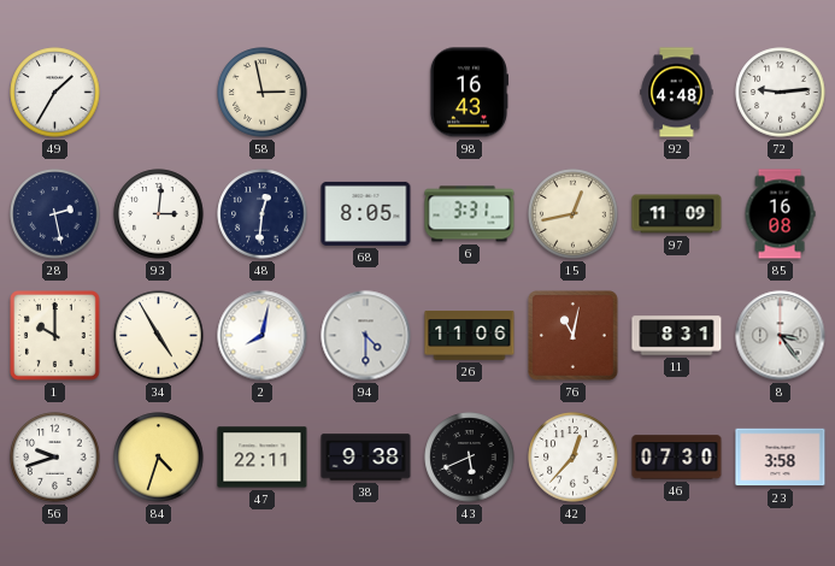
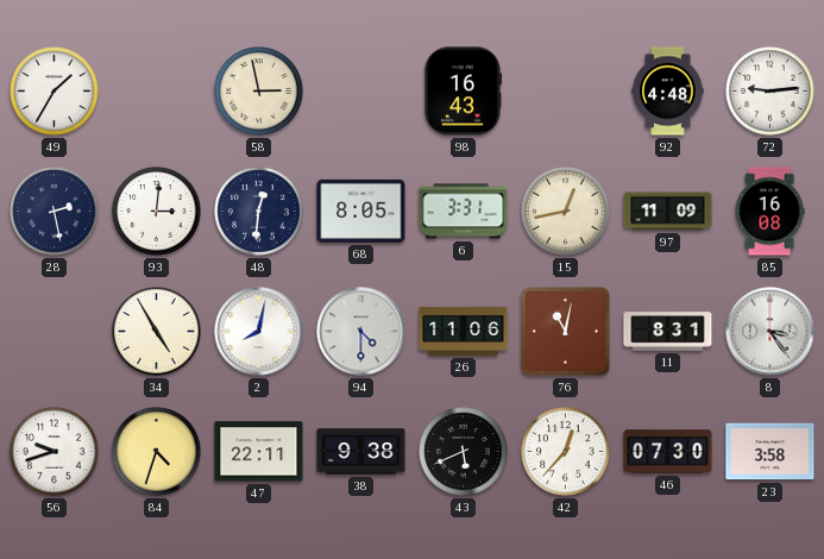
1: 10:00 -> none (55, 336)
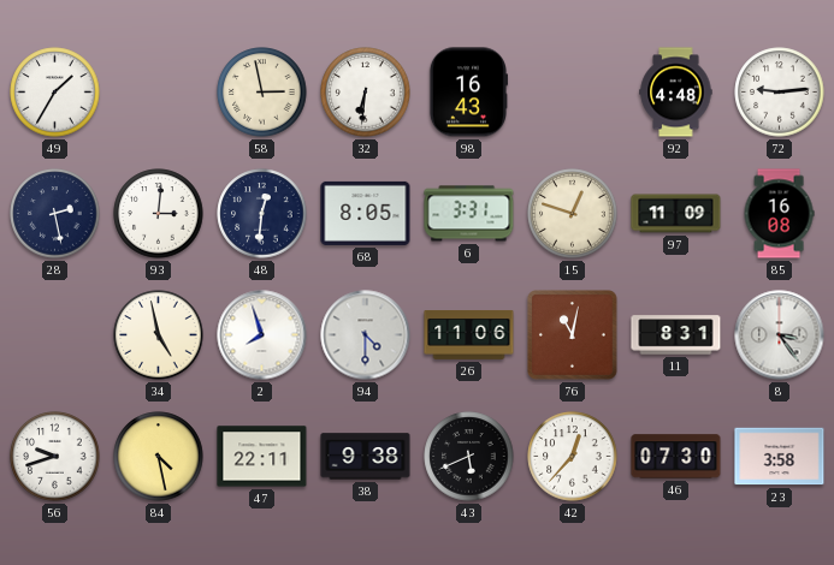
32: none -> 6:31 (366, 93)
15: 12:43 -> 12:48 (573, 214)
34: 4:55 -> 4:58 (159, 335)
2: 8:02 -> 7:57 (262, 335)
84: 4:33 -> 4:28 (159, 457)
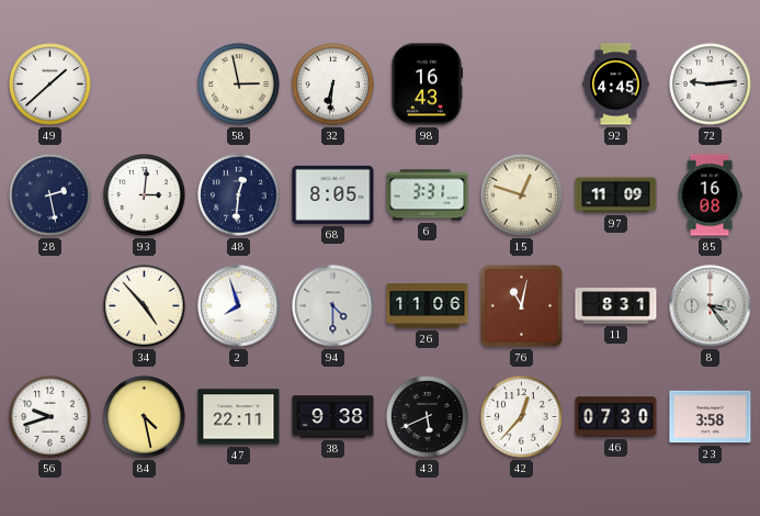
49: 1:35 -> 1:38 (50, 85)
92: 4:48 -> 4:45 (616, 85)
34: 4:58 -> 4:53 (145, 306)
